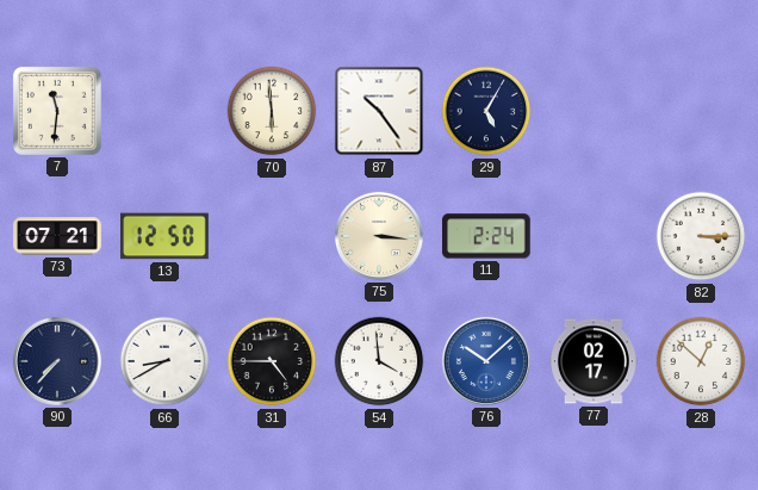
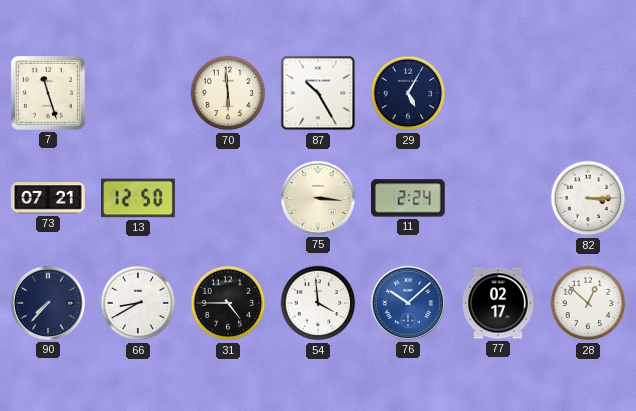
7: 11:31 -> 11:27 (48, 93)
87: 10:24 -> 10:25 (318, 93)
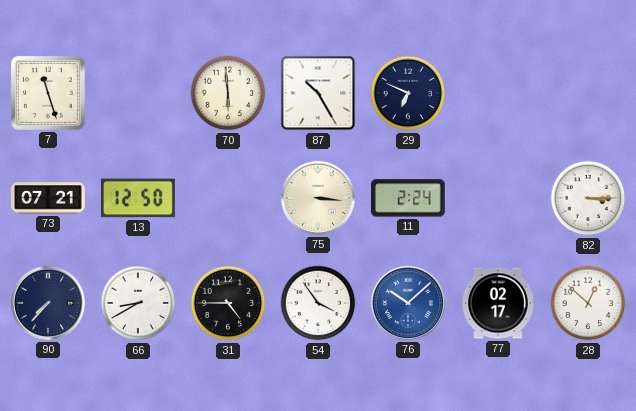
29: 5:05 -> 6:49 (408, 93)
54: 3:59 -> 3:54 (318, 303)
